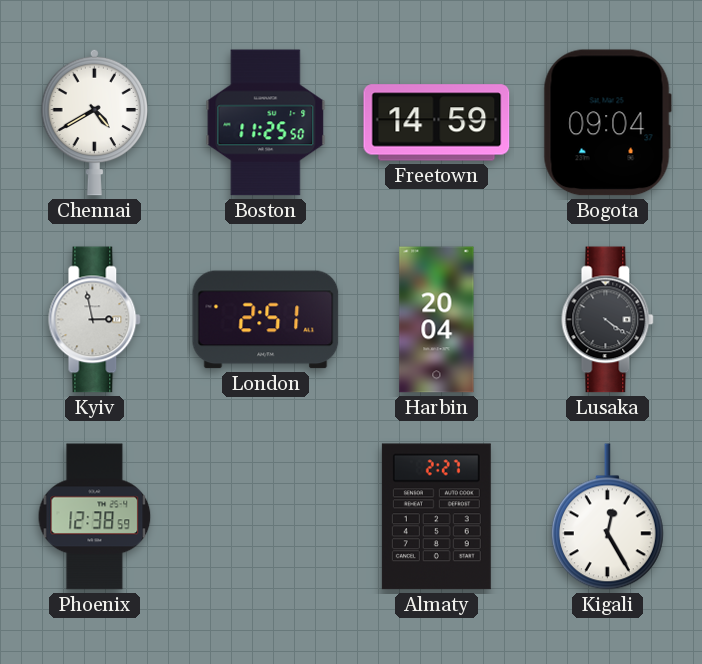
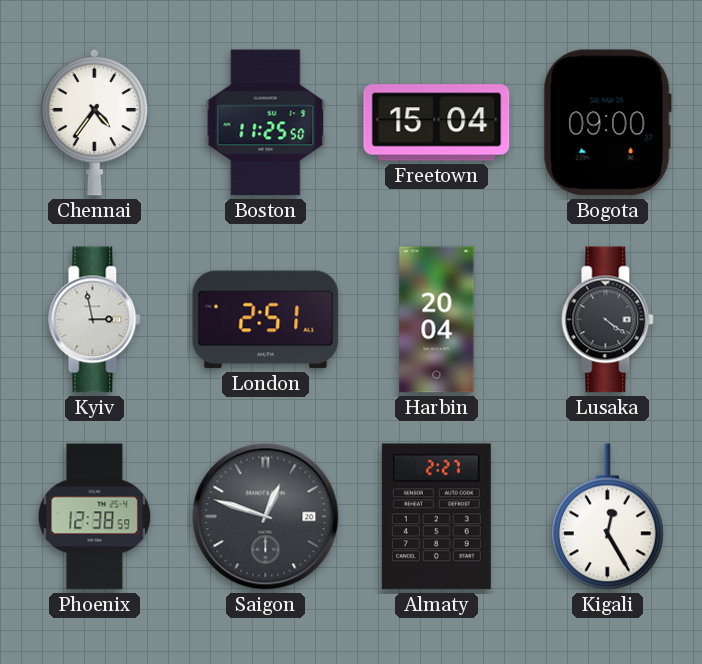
Chennai: 4:40 -> 4:36 (94, 122)
Freetown: 14:59 -> 15:04 (437, 123)
Bogota: 09:04 -> 09:00 (607, 123)
Saigon: none -> 12:48 (266, 517)
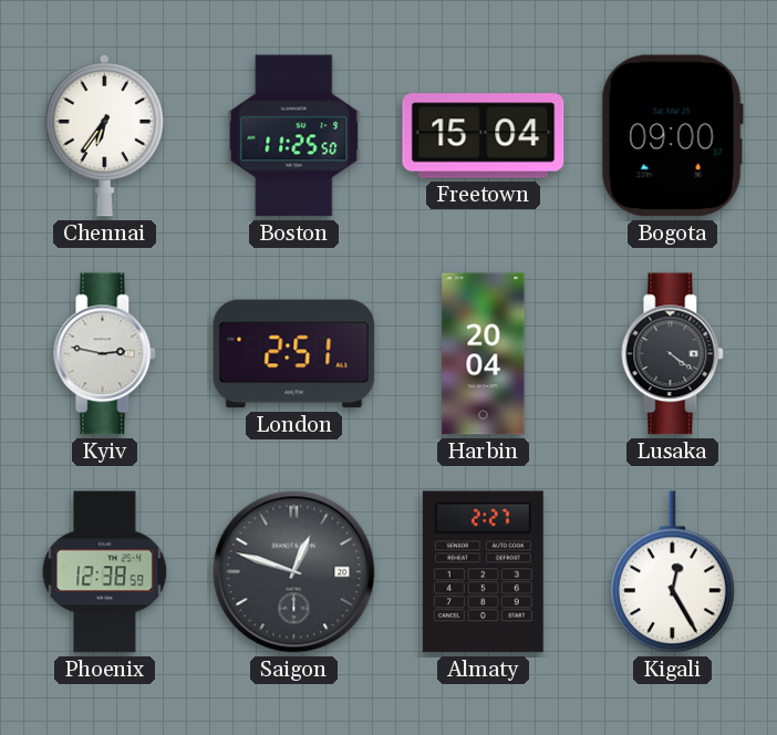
Chennai: 4:36 -> 6:36 (104, 135)
Kyiv: 2:58 -> 2:47 (105, 354)
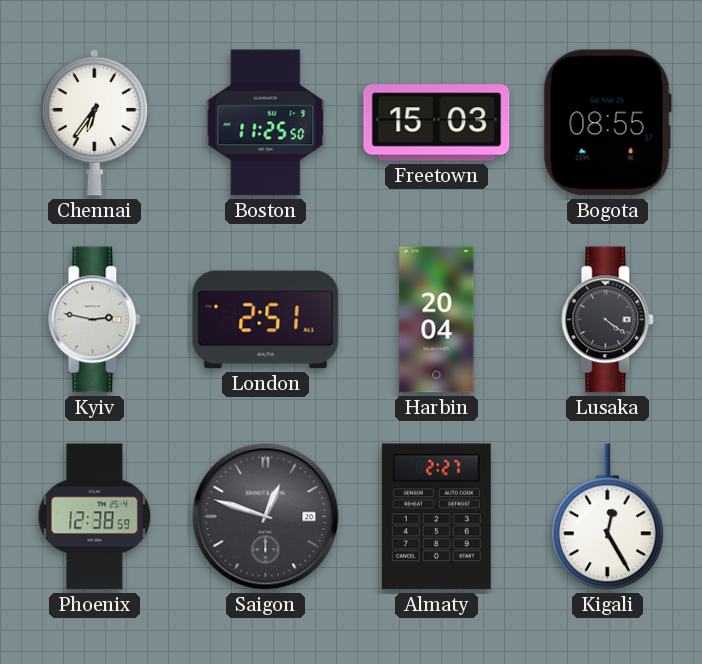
Freetown: 15:04 -> 15:03 (437, 123)
Bogota: 09:00 -> 08:55 (607, 123)
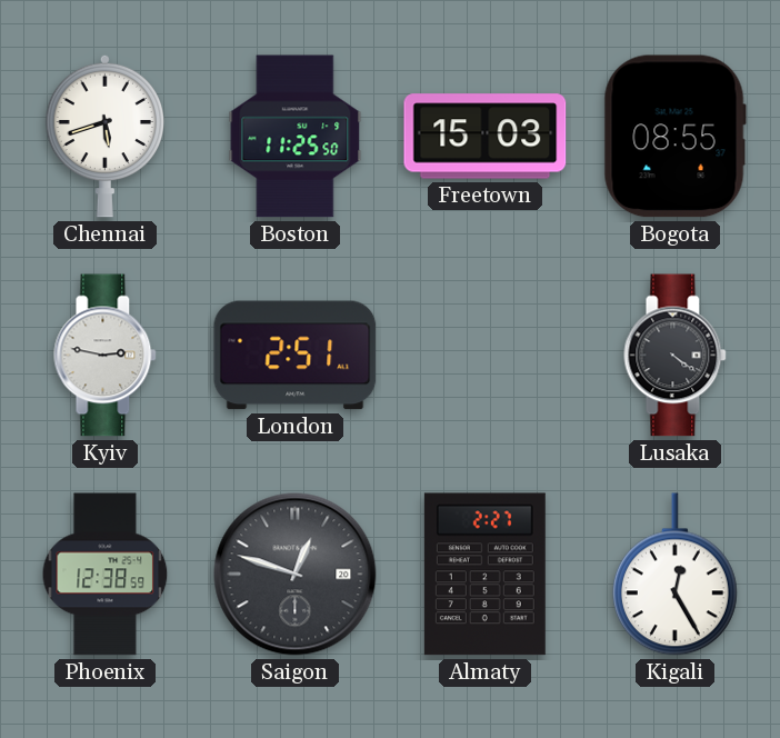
Chennai: 6:36 -> 5:42 (104, 136)
Harbin: 20:04 -> none (437, 320)
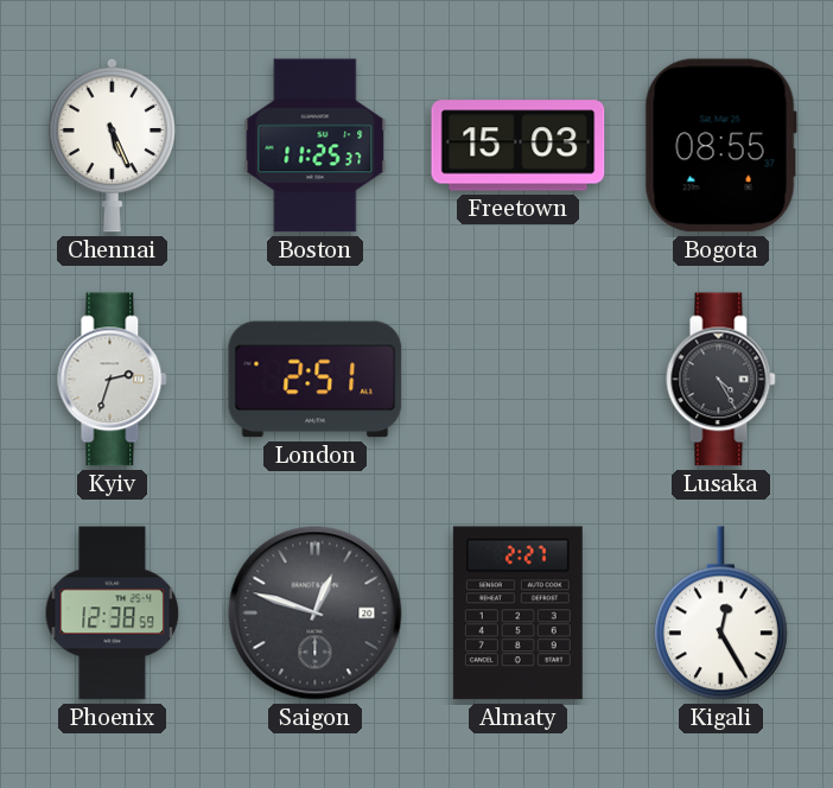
Chennai: 5:42 -> 5:26 (112, 145)
Boston: 11:25:50 -> 11:25:37 (316, 146)
Kyiv: 2:47 -> 2:33 (113, 380)
Lusaka: 4:21 -> 4:25 (721, 380)
